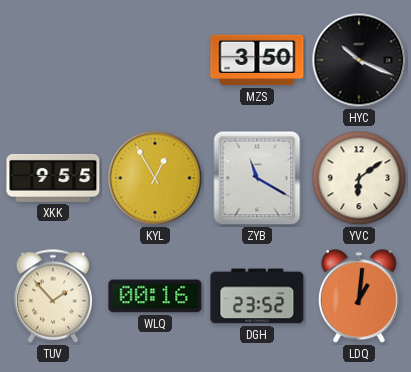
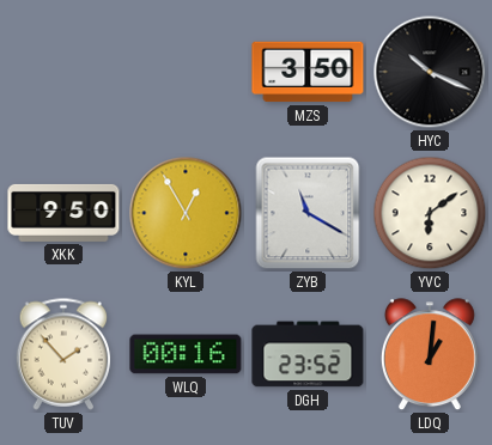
XKK: 9:55 -> 9:50 (63, 213)
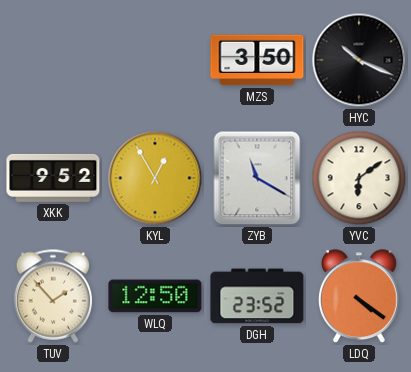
XKK: 9:50 -> 9:52 (53, 178)
WLQ: 00:16 -> 12:50 (155, 296)
LDQ: 1:01 -> 4:21 (359, 297)
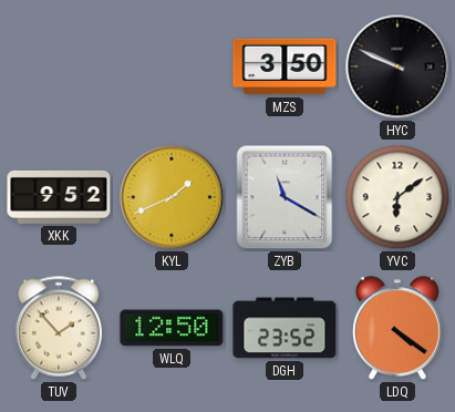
HYC: 10:19 -> 9:49 (397, 66)
KYL: 12:55 -> 1:41 (172, 197)
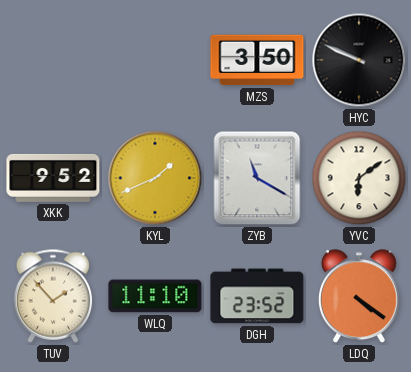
WLQ: 12:50 -> 11:10 (155, 296)
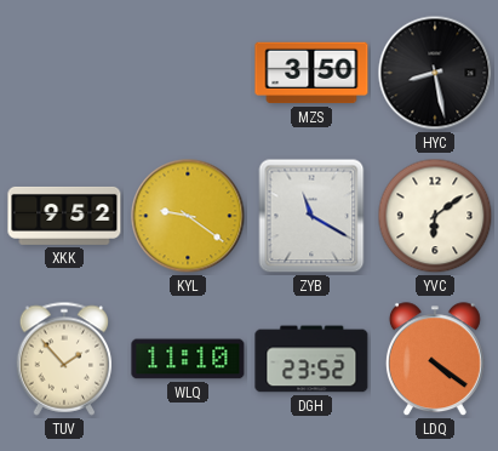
HYC: 9:49 -> 8:28 (435, 73)
KYL: 1:41 -> 9:21 (188, 216)
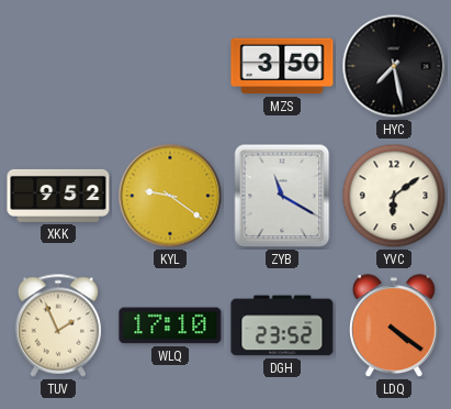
HYC: 8:28 -> 7:28 (394, 66)
TUV: 1:53 -> 1:56 (58, 325)
WLQ: 11:10 -> 17:10 (170, 325)
